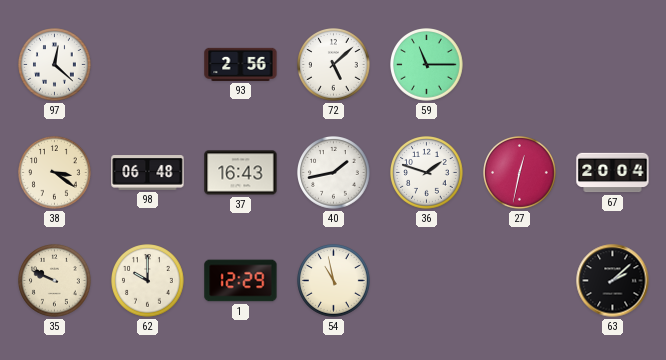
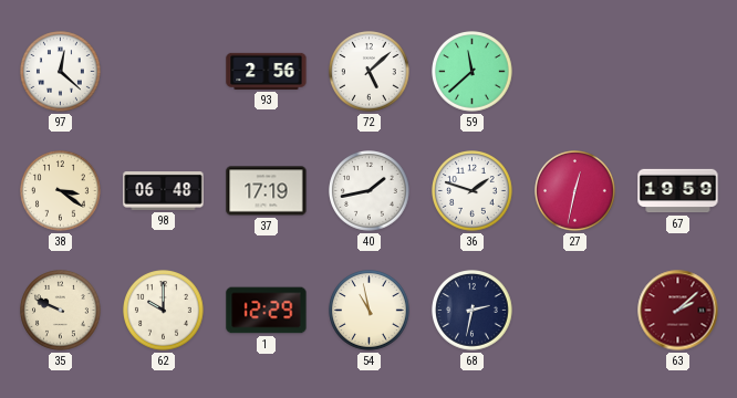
59: 11:15 -> 11:38 (473, 72)
37: 16:43 -> 17:19 (267, 191)
67: 20:04 -> 19:59 (678, 191)
68: none -> 2:32 (473, 311)
63 dial: black -> burgundy (678, 311)
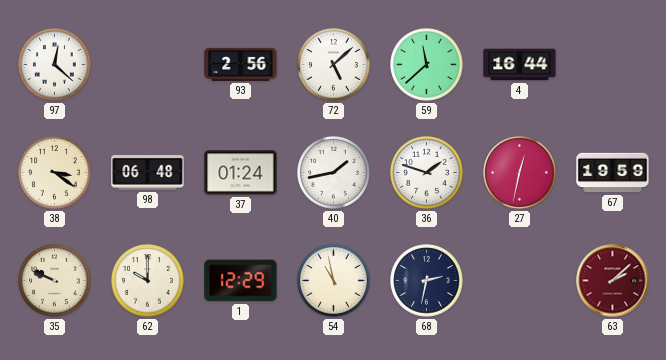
4: none -> 16:44 (520, 65)
37: 17:19 -> 01:24 (241, 173)
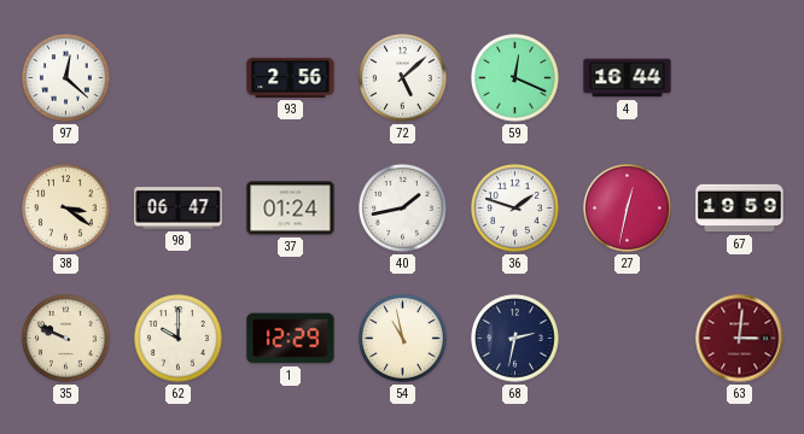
59: 11:38 -> 12:19 (515, 78)
98: 06:48 -> 06:47 (179, 209)
63: 2:08 -> 3:01 (740, 339)
